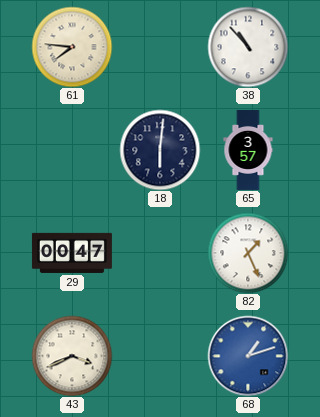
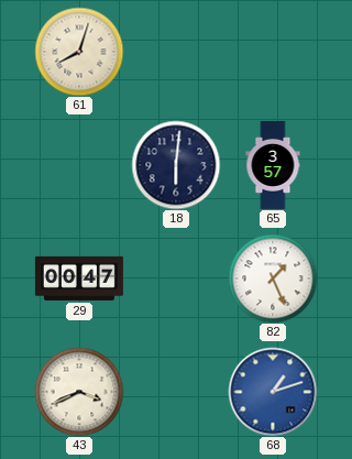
61: 7:46 -> 8:03 (79, 52)
38: 10:53 -> none (248, 47)
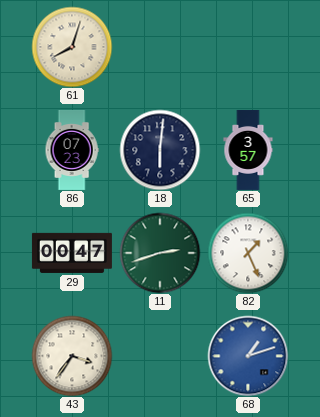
86: none -> 07:23 (72, 150)
11: none -> 2:42 (160, 253)
43: 3:41 -> 3:36 (72, 356)
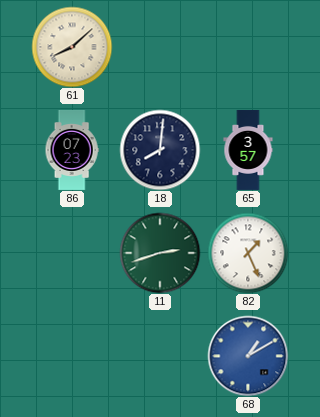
61: 8:03 -> 8:08 (72, 47)
18: 6:01 -> 8:01 (160, 150)
29: 00:47 -> none (72, 253)
43: 3:36 -> none (72, 356)
68: 1:12 -> 1:10 (248, 356)
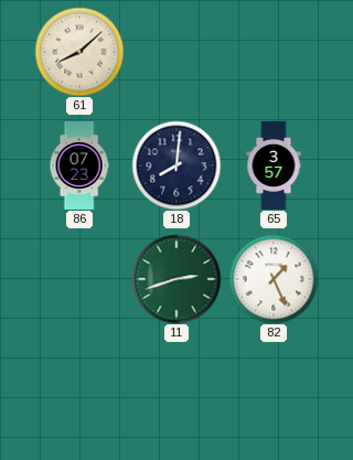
68: 1:10 -> none (248, 356)
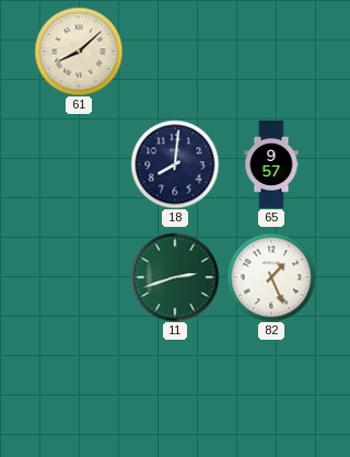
86: 07:23 -> none (79, 165)
65: 3:57 -> 9:57 (271, 164)
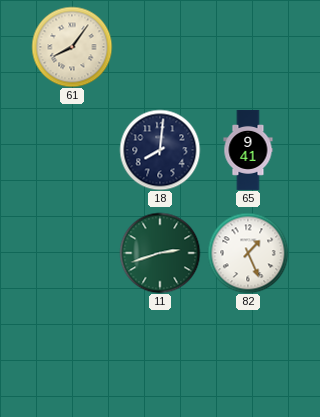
61: 8:08 -> 8:06 (72, 47)
65: 9:57 -> 9:41 (248, 150)
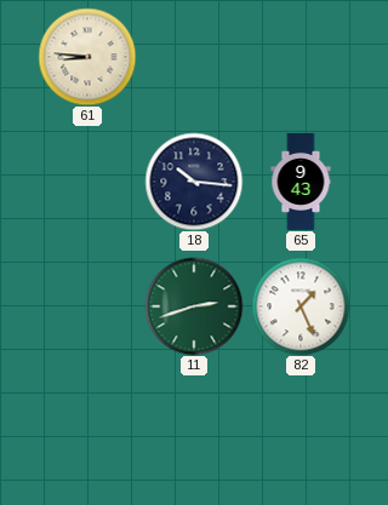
61: 8:06 -> 8:46 (87, 57)
18: 8:01 -> 10:16 (194, 182)
65: 9:41 -> 9:43 (301, 182)
